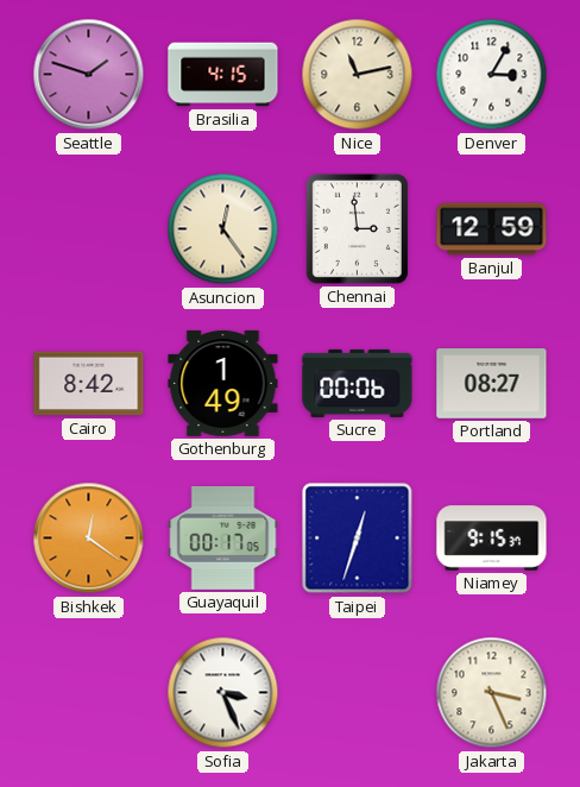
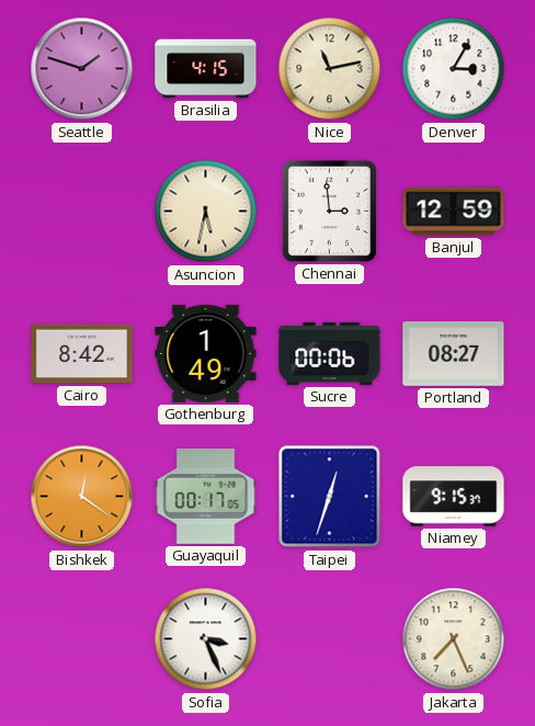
Asuncion: 12:24 -> 5:32 (206, 212)
Jakarta: 3:26 -> 7:26 (454, 639)
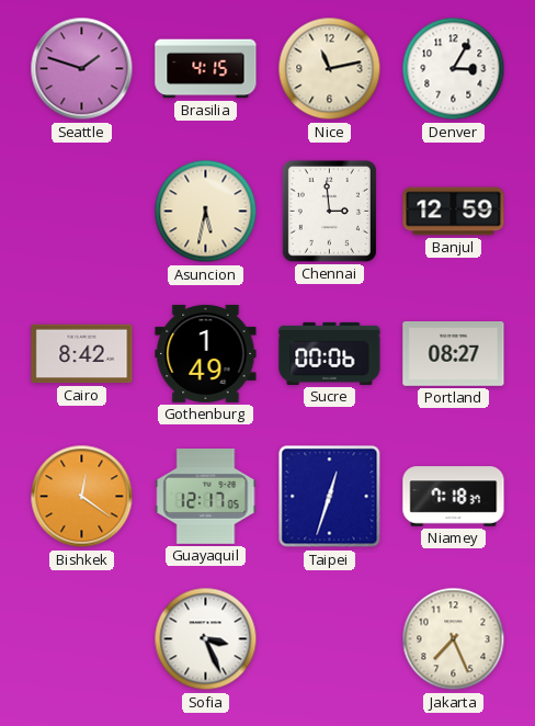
Guayaquil: 00:17 -> 12:17 (206, 497)
Niamey: 9:15 -> 7:18 (454, 497)
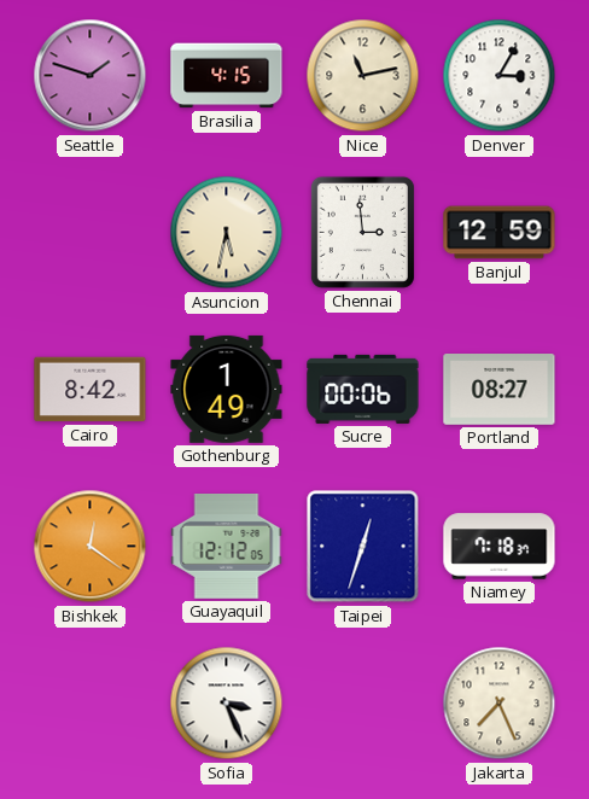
Guayaquil: 12:17 -> 12:12 (227, 547)
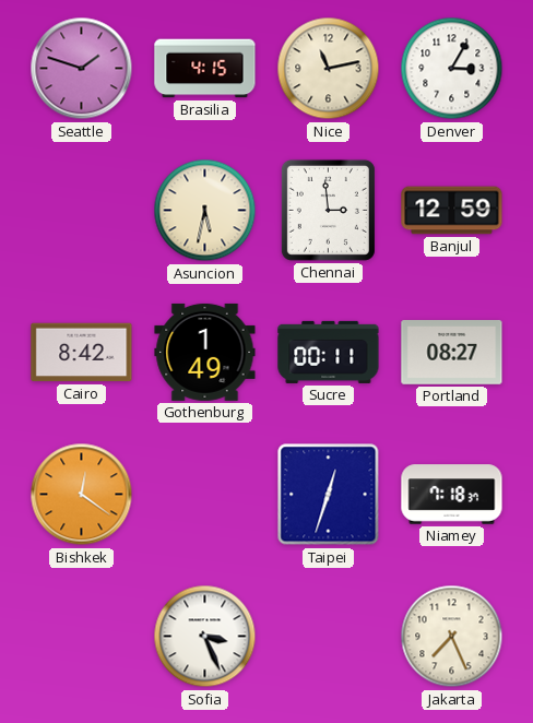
Sucre: 00:06 -> 00:11 (329, 352)
Guayaquil: 12:12 -> none (227, 547)
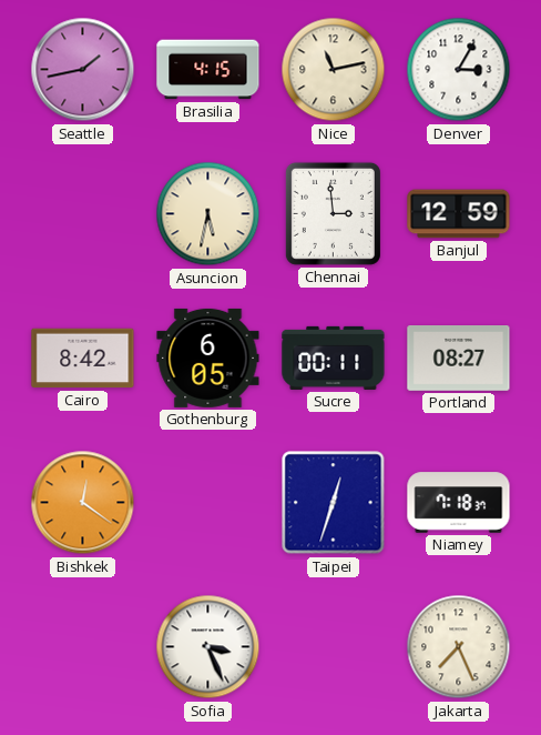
Seattle: 1:48 -> 1:43 (83, 70)
Gothenburg: 1:49 -> 6:05 (208, 358)
